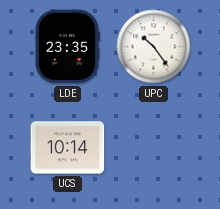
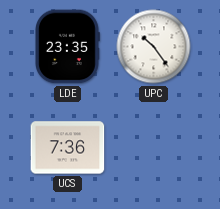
UCS: 10:14 -> 7:36 (68, 148)
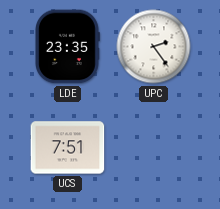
UPC: 10:24 -> 2:24 (154, 47)
UCS: 7:36 -> 7:51 (68, 148)
